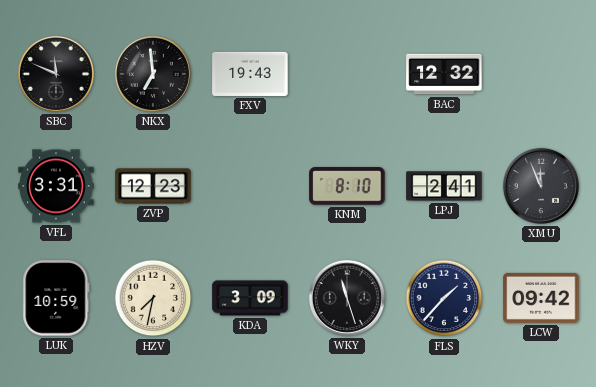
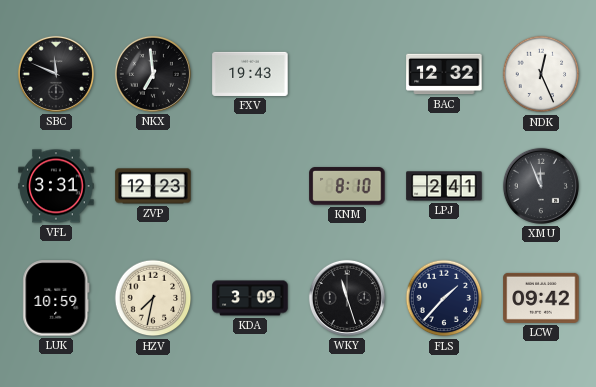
NDK: none -> 12:26 (541, 74)
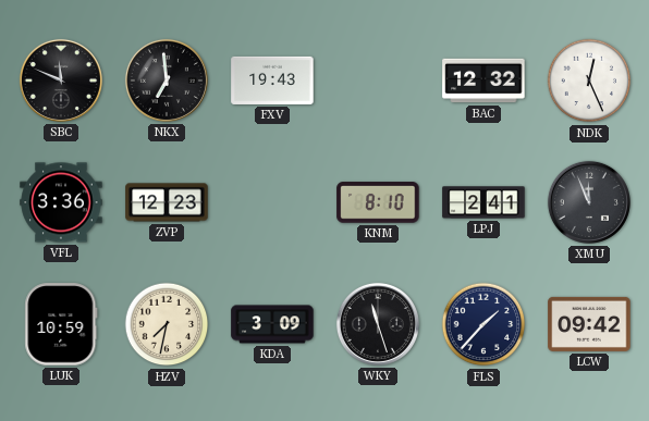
VFL: 3:31 -> 3:36 (61, 202)
